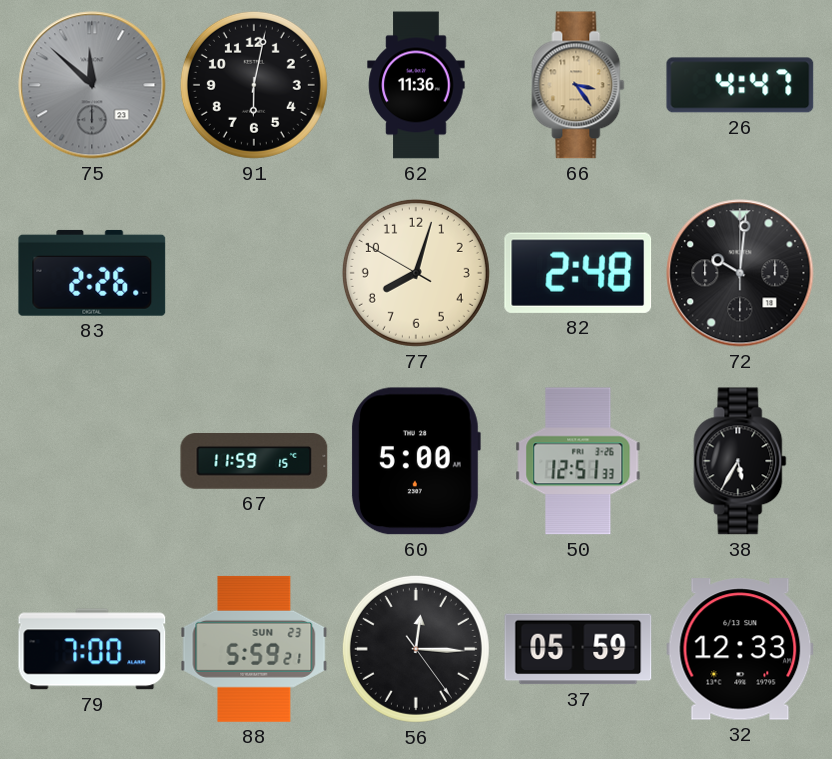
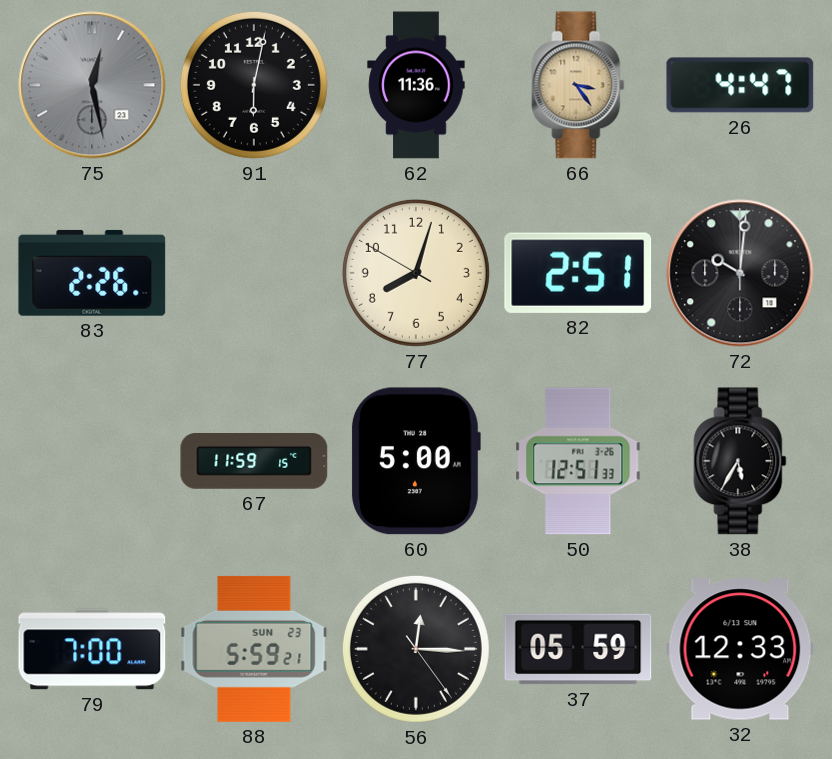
75: 11:52 -> 12:28 (92, 85)
82: 2:48 -> 2:51 (578, 273)
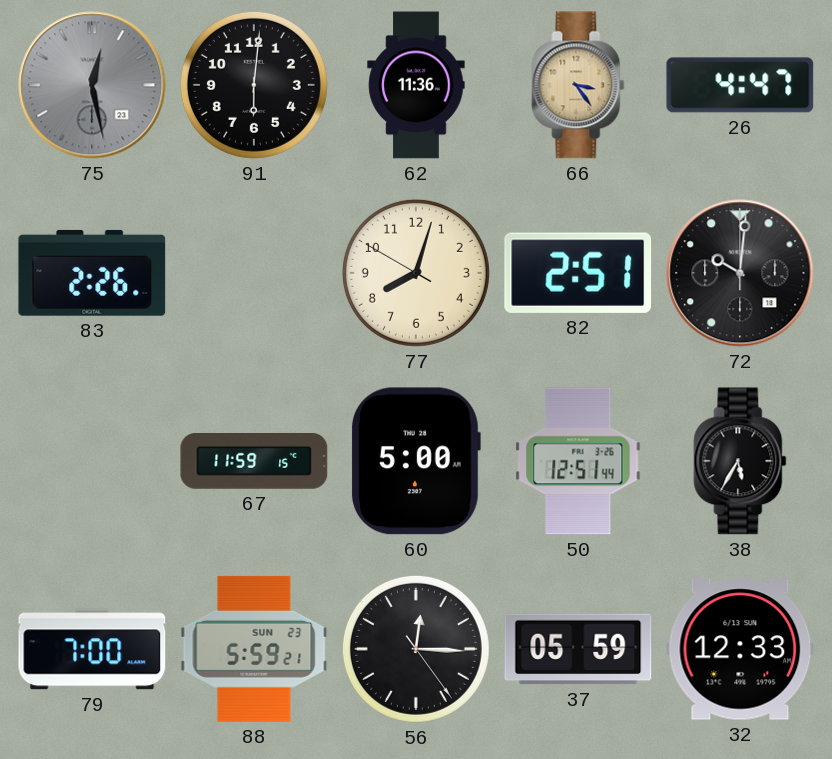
91: 6:02 -> 6:01 (254, 85)
50: 12:51:33 -> 12:51:44 (578, 461)
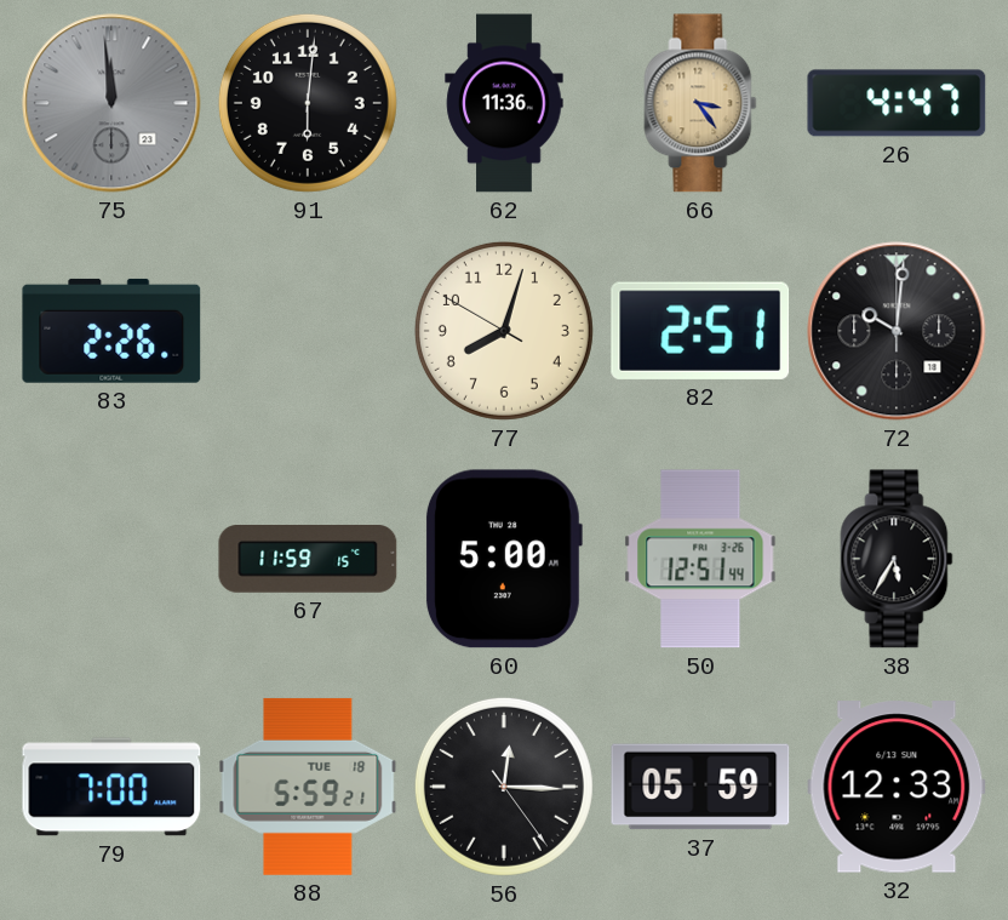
75: 12:28 -> 11:59 (111, 103)
88 date: SUN 23 -> TUE 18 (308, 787)
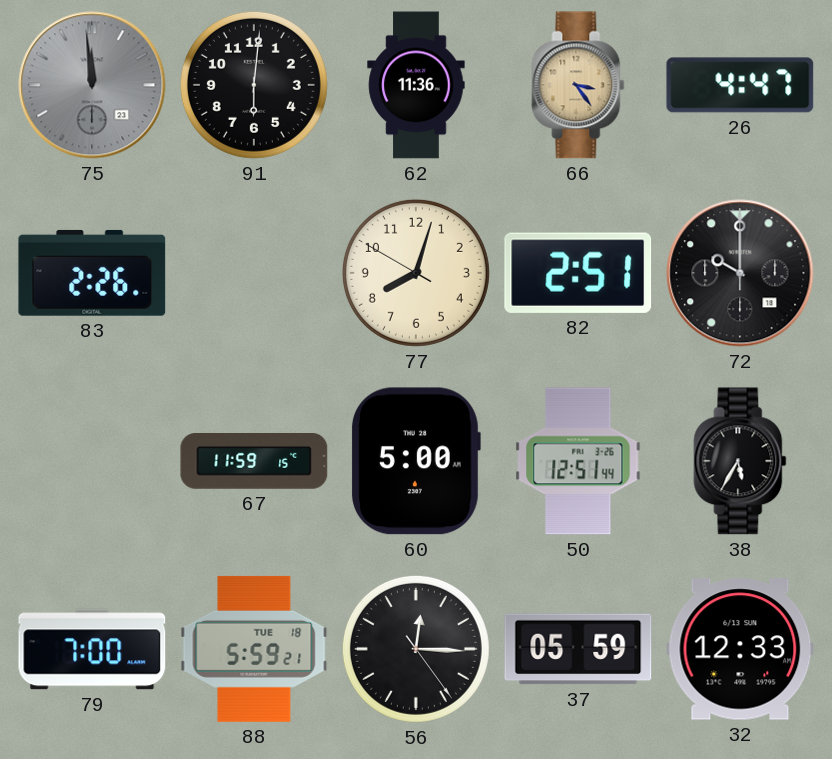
72: 10:01 -> 10:00 (740, 273)
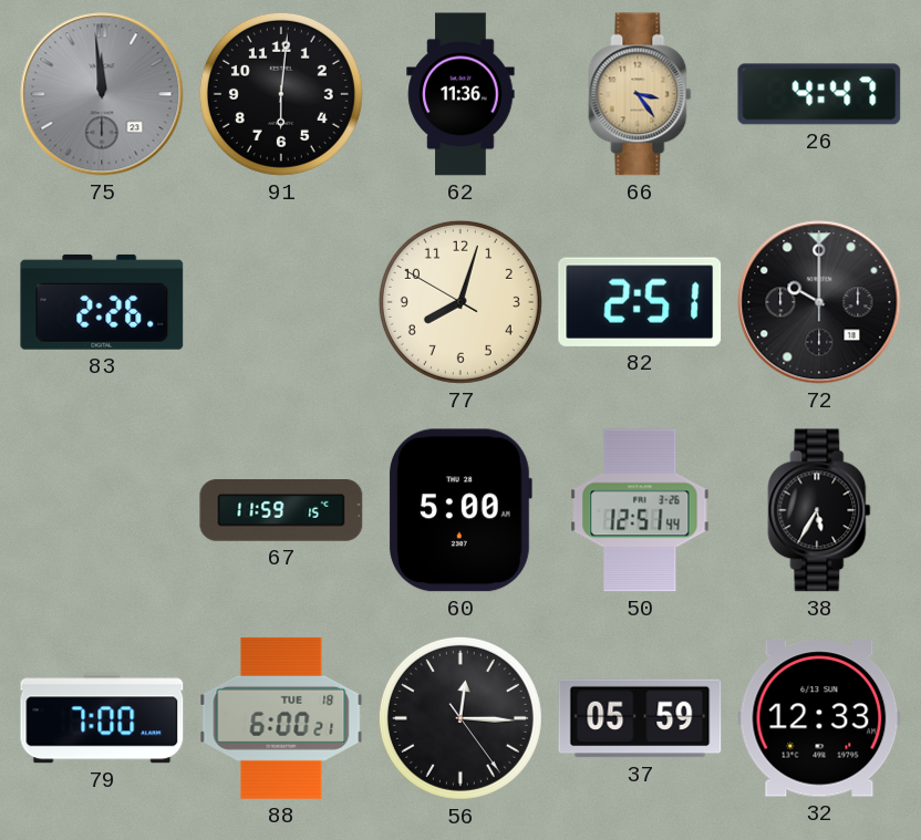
88: 5:59 -> 6:00 (281, 718)
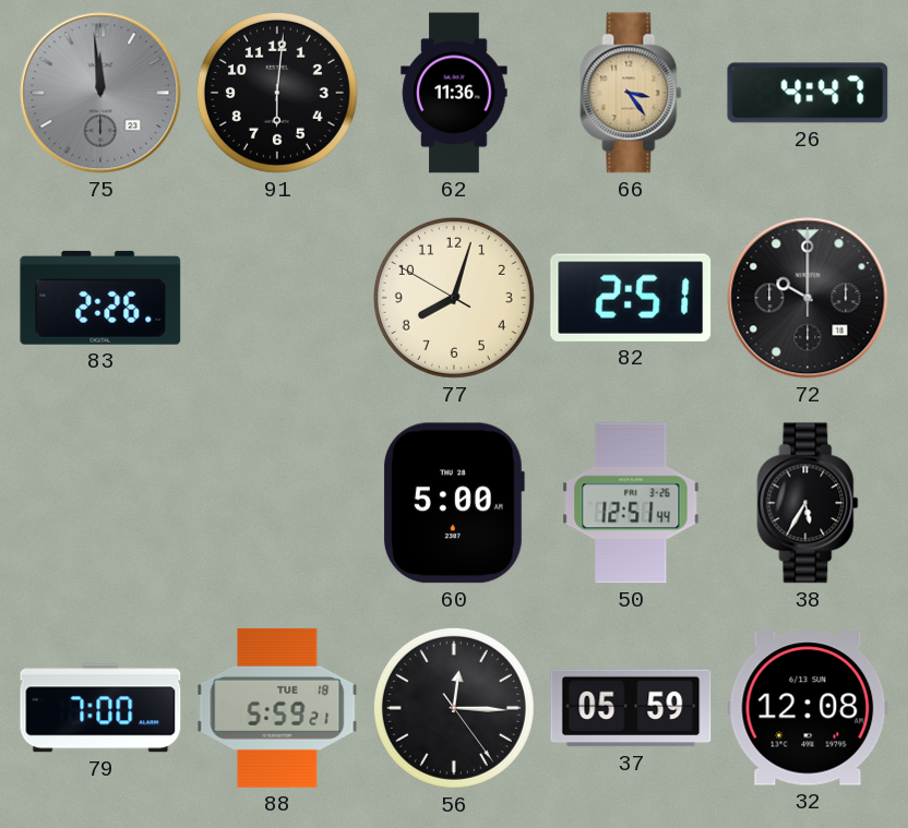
67: 11:59 -> none (281, 510)
88: 6:00 -> 5:59 (277, 708)
32: 12:33 -> 12:08 (808, 708)
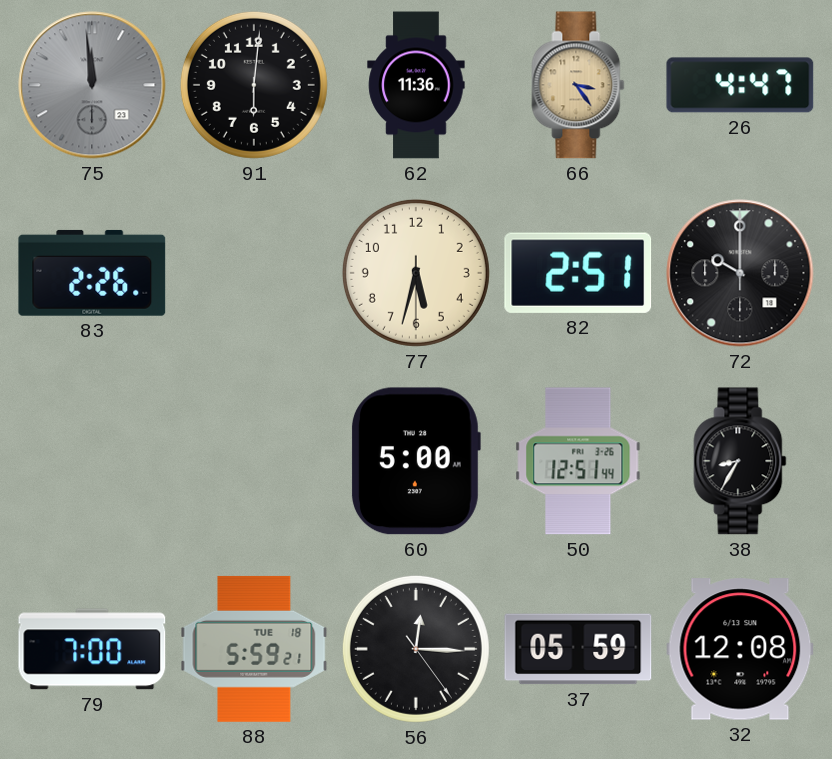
77: 8:02 -> 5:32 (416, 273)
38: 5:35 -> 8:35 (740, 461)
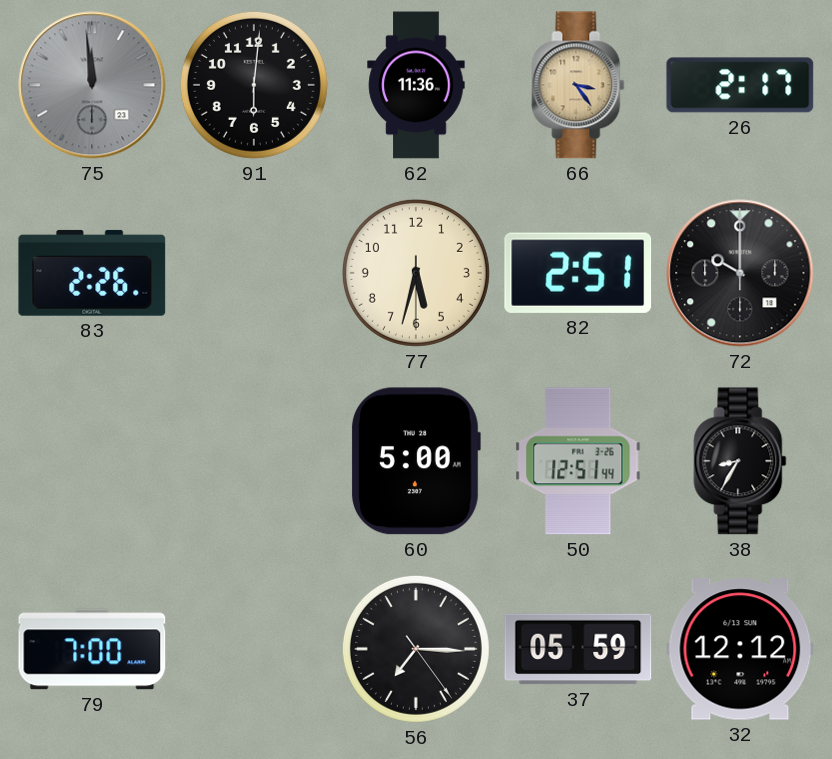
26: 4:47 -> 2:17 (740, 85)
88: 5:59 -> none (254, 649)
56: 12:15 -> 7:15 (416, 649)
32: 12:08 -> 12:12 (740, 649)
